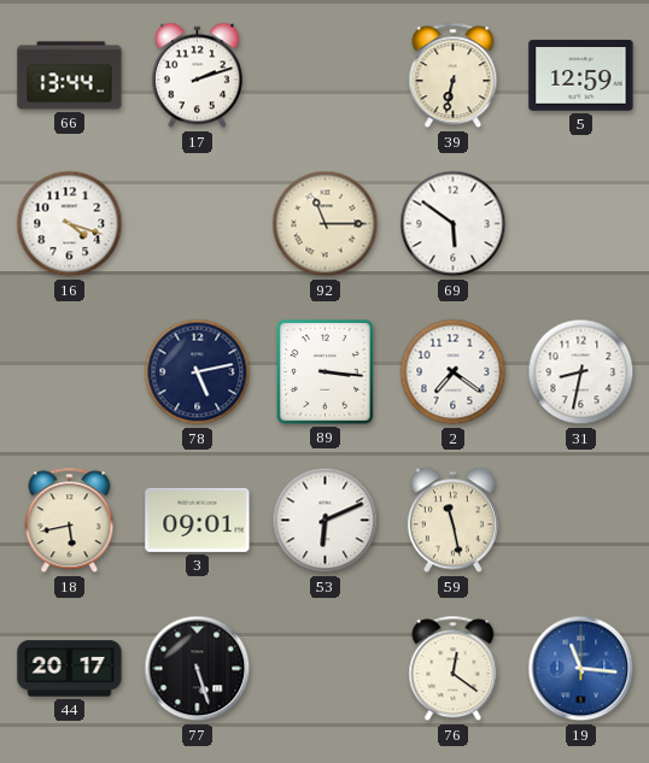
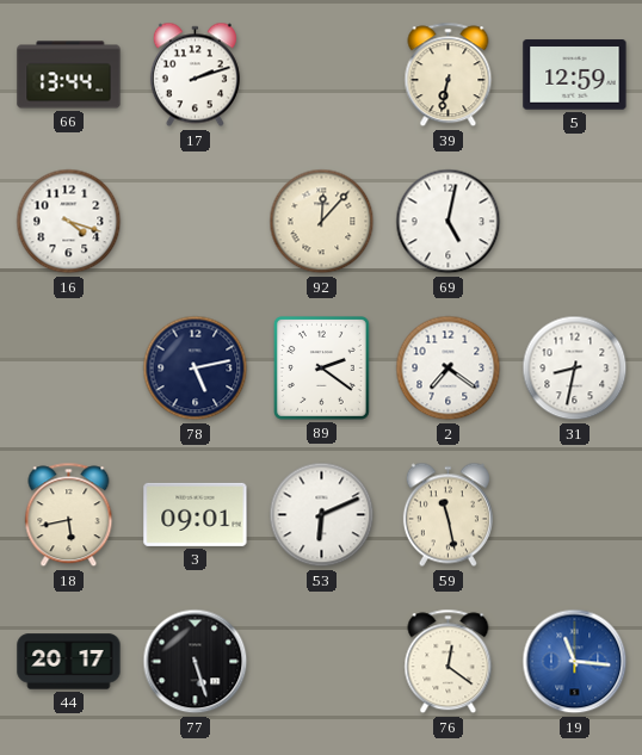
92: 11:15 -> 12:07 (322, 222)
69: 5:51 -> 5:02 (449, 222)
89: 3:16 -> 2:21 (321, 369)
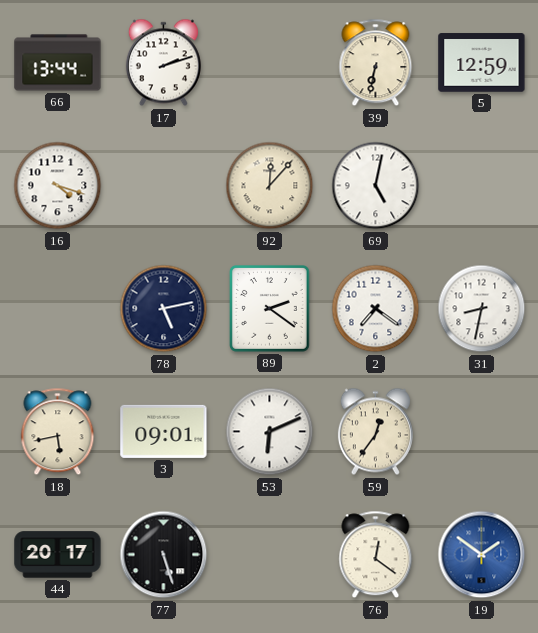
59: 11:28 -> 12:36 (375, 432)
19: 11:16 -> 1:51 (482, 555)
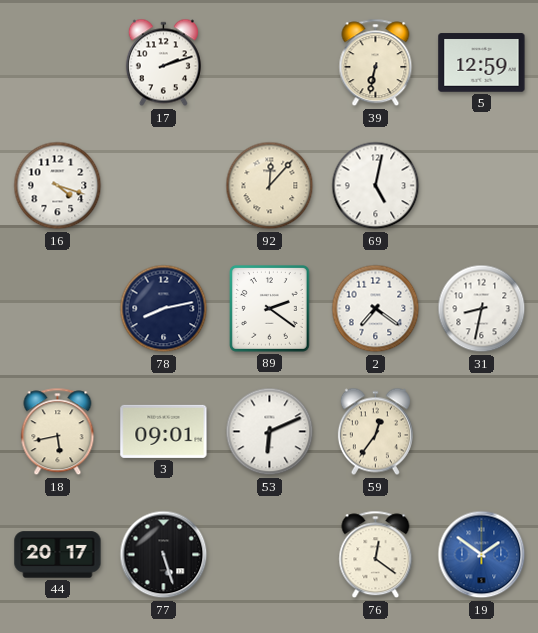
66: 13:44 -> none (58, 63)
78: 5:13 -> 8:13 (164, 309)
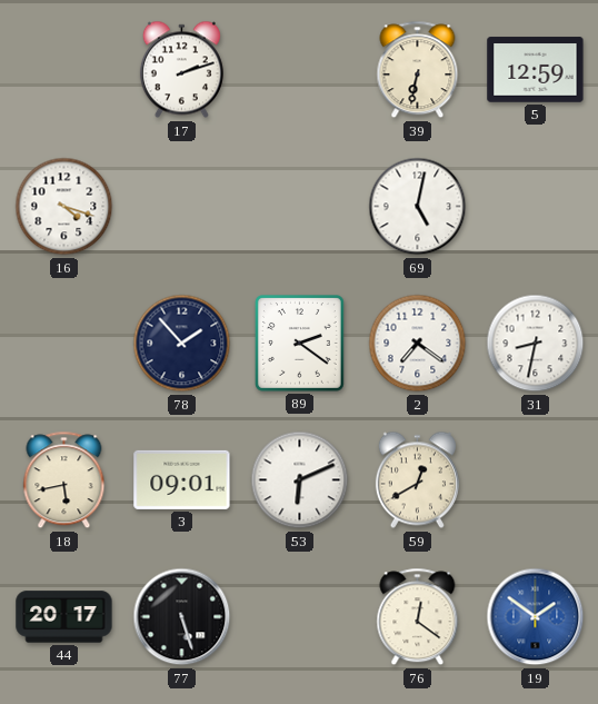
92: 12:07 -> none (270, 186)
78: 8:13 -> 1:53 (182, 344)
59: 12:36 -> 12:40 (417, 480)
